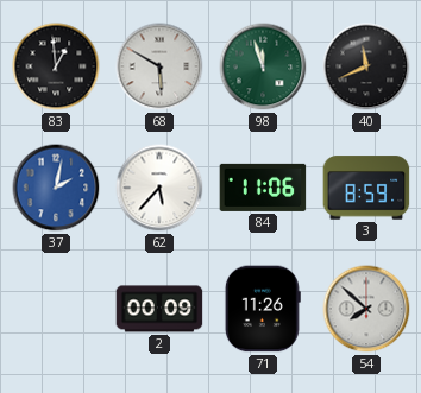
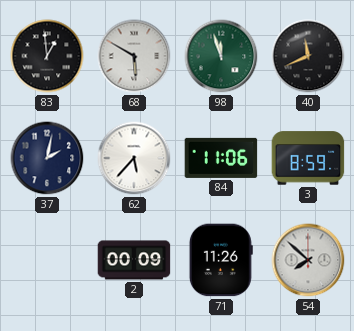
37 dial: blue -> navy (47, 158)
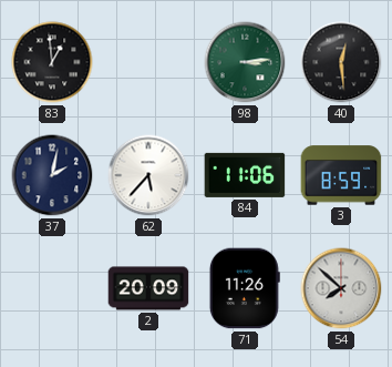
68: 5:50 -> none (134, 56)
98: 11:57 -> 3:14 (245, 62)
40: 11:41 -> 12:29 (341, 62)
2: 00:09 -> 20:09 (148, 288)
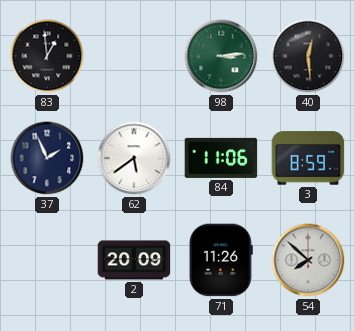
37: 2:02 -> 1:56 (47, 158)
62: 5:37 -> 5:39 (134, 158)
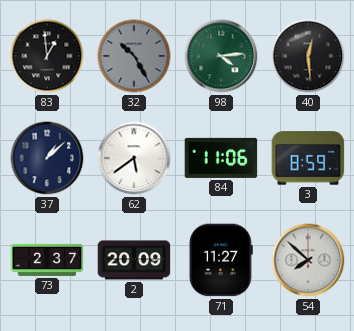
32: none -> 10:25 (134, 56)
98: 3:14 -> 4:14 (221, 56)
37: 1:56 -> 1:08 (47, 158)
73: none -> 2:37 (47, 260)
71: 11:26 -> 11:27 (221, 260)
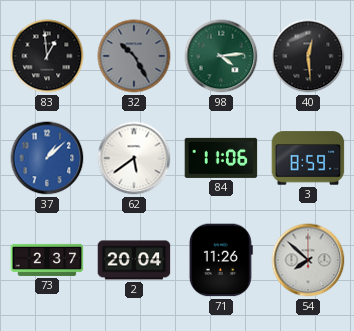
37 dial: navy -> blue (47, 158)
2: 20:09 -> 20:04 (134, 260)
71: 11:27 -> 11:26 (221, 260)
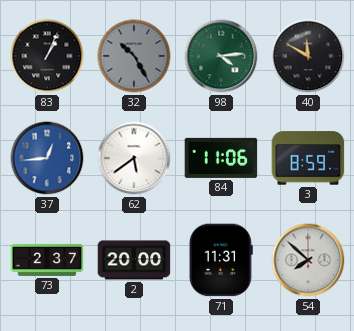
83: 12:59 -> 1:04 (47, 56)
40: 12:29 -> 11:50 (308, 56)
37: 1:08 -> 12:44 (47, 158)
2: 20:04 -> 20:00 (134, 260)
71: 11:26 -> 11:31 (221, 260)
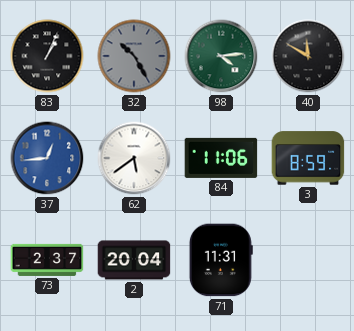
2: 20:00 -> 20:04 (134, 260)
54: 7:52 -> none (308, 260)
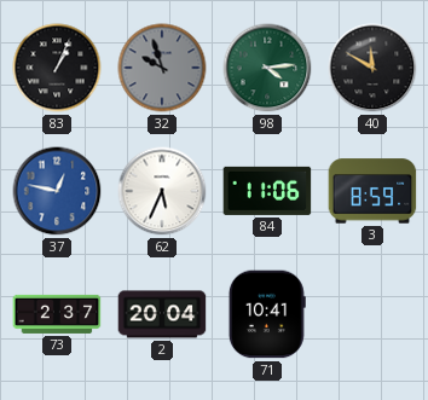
32: 10:25 -> 9:57 (162, 68)
37: 12:44 -> 12:47 (57, 191)
62: 5:39 -> 5:34 (162, 191)
71: 11:31 -> 10:41 (267, 314)
